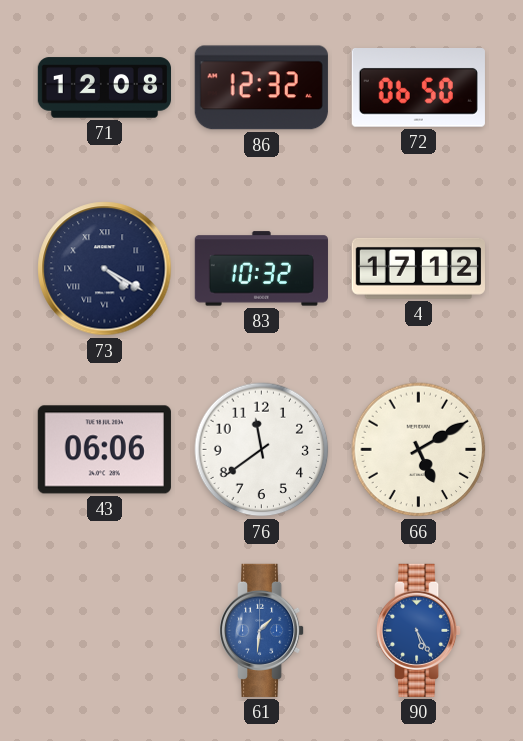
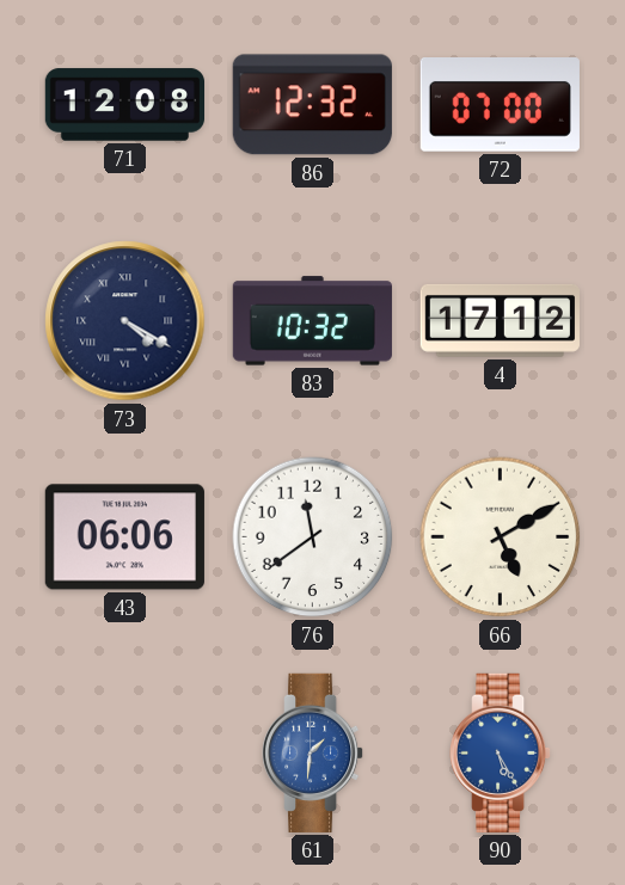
72: 06:50 -> 07:00 (500, 105)
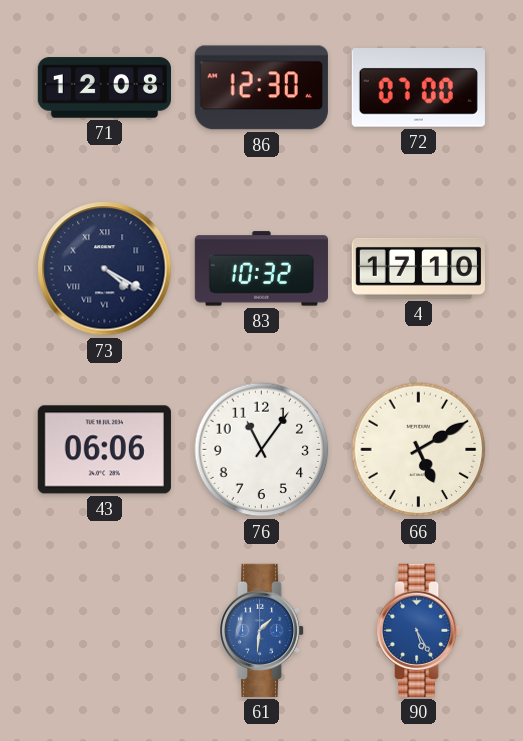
86: 12:32 -> 12:30 (261, 88)
4: 17:12 -> 17:10 (418, 268)
76: 11:39 -> 11:06 (262, 450)
